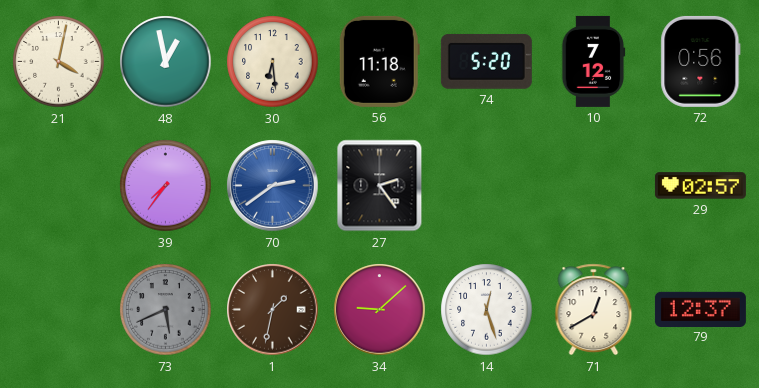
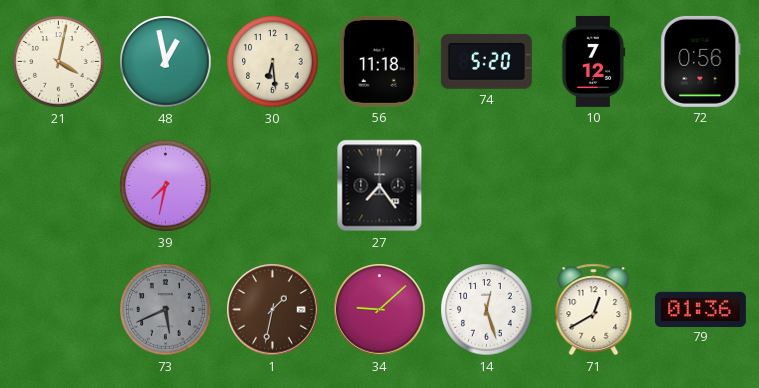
39: 7:36 -> 7:32 (166, 186)
70: 2:39 -> none (273, 186)
27: 2:24 -> 7:24 (380, 186)
29: 02:57 -> none (700, 186)
79: 12:37 -> 01:36 (700, 309)
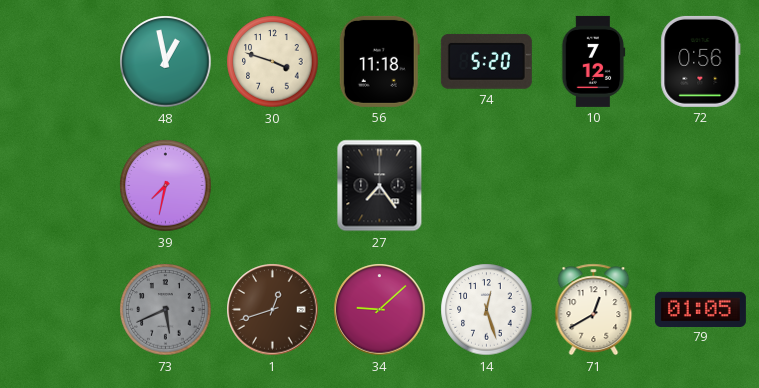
21: 4:02 -> none (59, 62)
30: 6:29 -> 3:48 (273, 62)
1: 1:32 -> 12:42 (273, 310)
79: 01:36 -> 01:05 (700, 309)
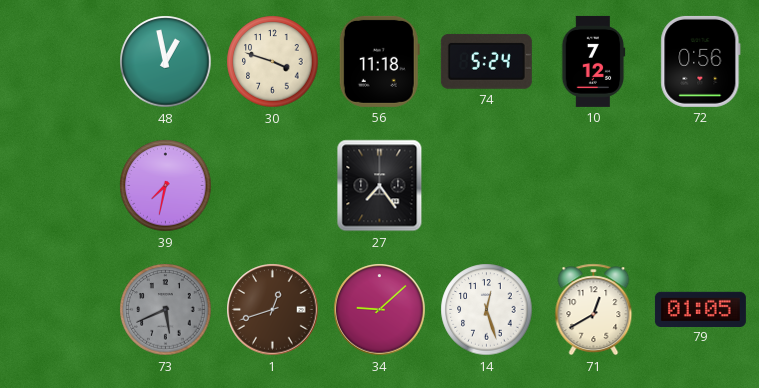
74: 5:20 -> 5:24 (486, 61)
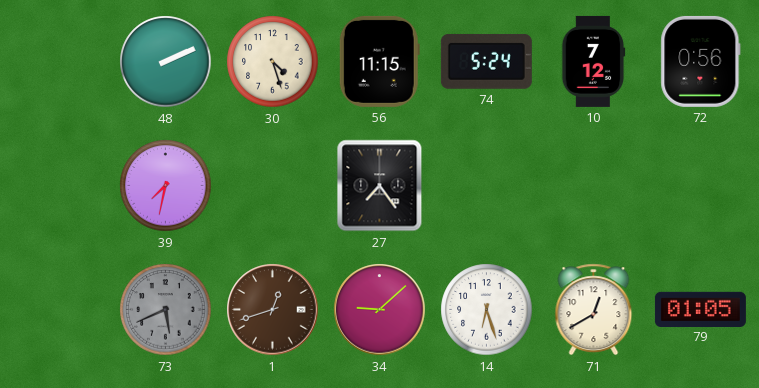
48: 12:58 -> 2:11 (166, 62)
30: 3:48 -> 4:27 (273, 62)
56: 11:18 -> 11:15 (379, 61)
14: 12:27 -> 6:27 (487, 310)
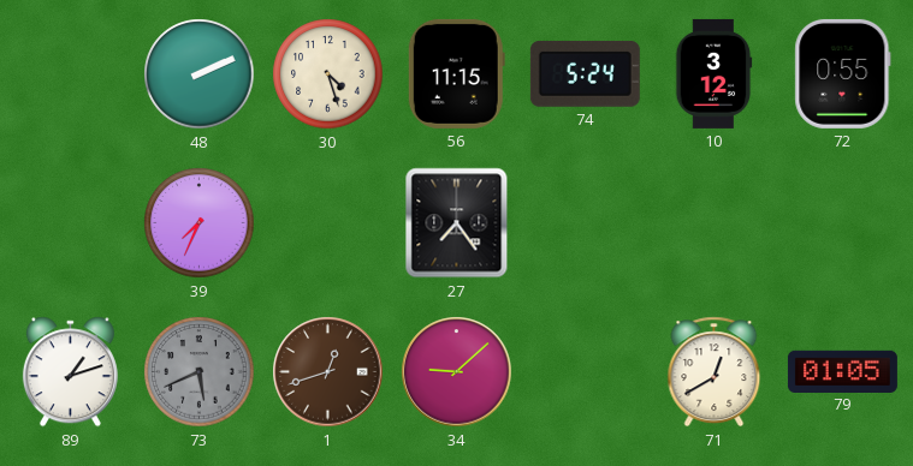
10: 7:12 -> 3:12 (713, 73)
72: 0:56 -> 0:55 (843, 73)
39: 7:32 -> 7:34 (200, 223)
89: none -> 1:12 (70, 372)
14: 6:27 -> none (487, 310)
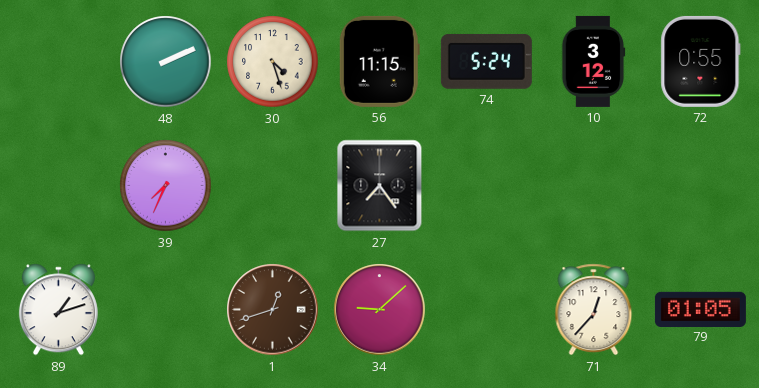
73: 5:41 -> none (200, 372)
71: 12:40 -> 12:37 (594, 310)
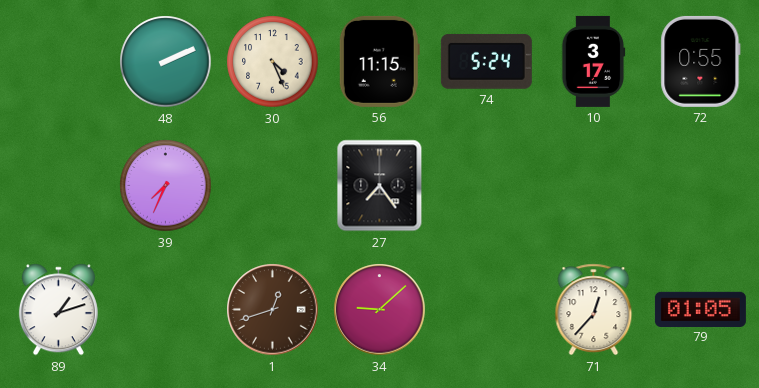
30: 4:27 -> 4:26 (273, 62)
10: 3:12 -> 3:17 (593, 61)
